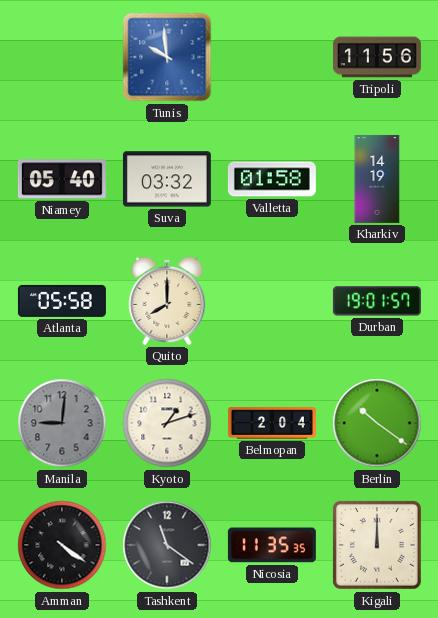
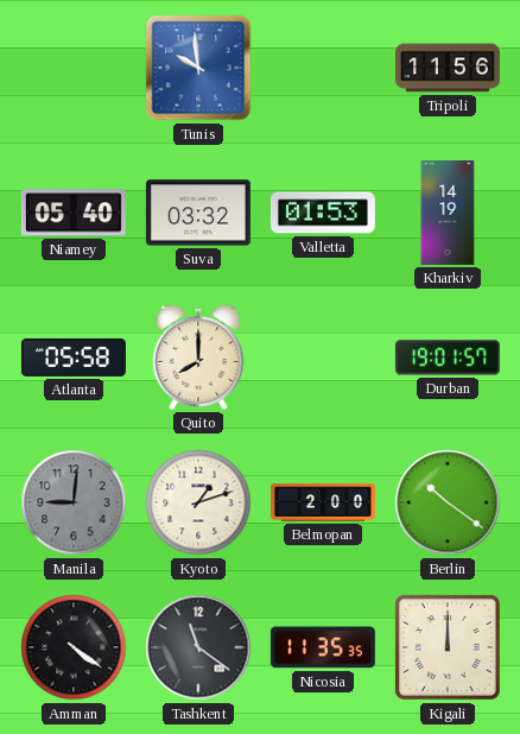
Valletta: 01:58 -> 01:53 (323, 213)
Belmopan: 2:04 -> 2:00 (323, 502)
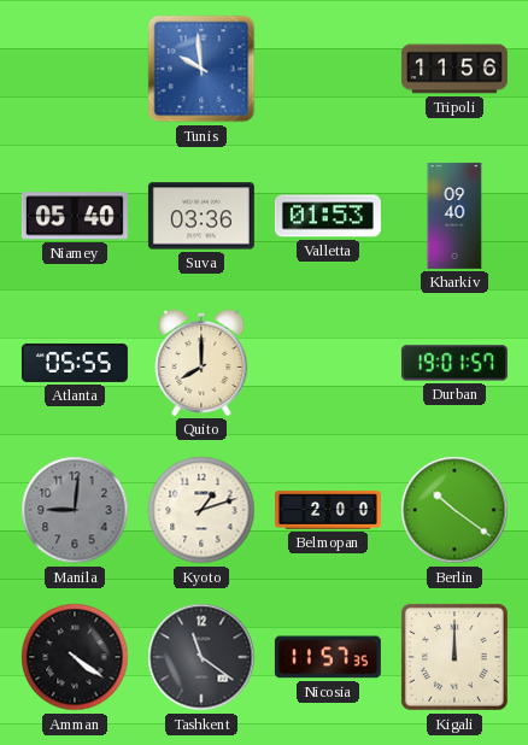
Suva: 03:32 -> 03:36 (201, 216)
Kharkiv: 14:19 -> 09:40 (454, 216)
Atlanta: 05:58 -> 05:55 (75, 363)
Nicosia: 11:35 -> 11:57 (328, 657)
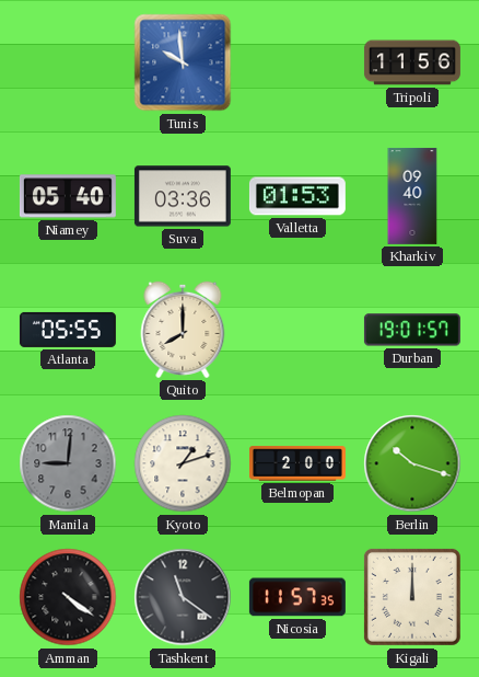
Berlin: 10:21 -> 10:18 (412, 463)
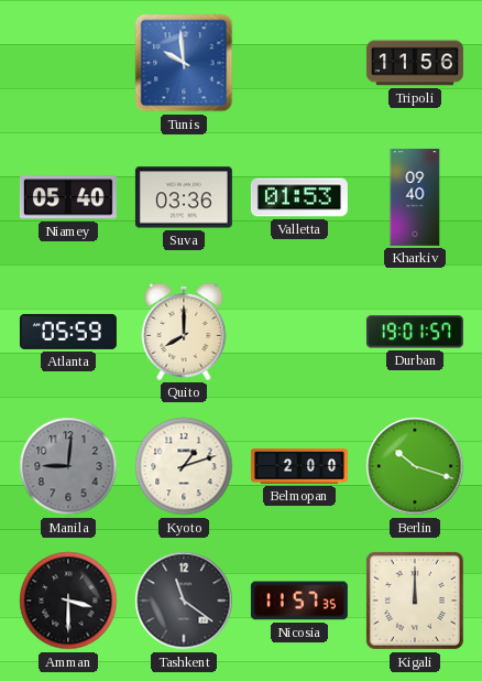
Atlanta: 05:55 -> 05:59 (68, 332)
Amman: 4:21 -> 3:30 (68, 601)
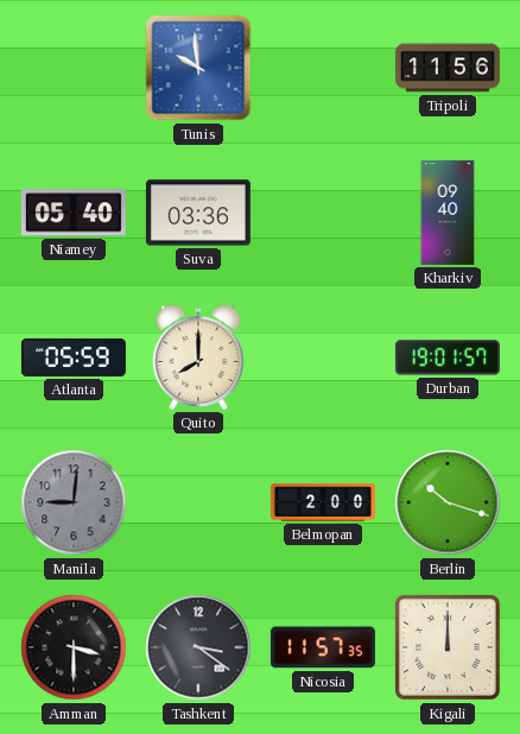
Valletta: 01:53 -> none (299, 197)
Kyoto: 1:12 -> none (184, 466)
Tashkent: 11:21 -> 3:21 (198, 647)
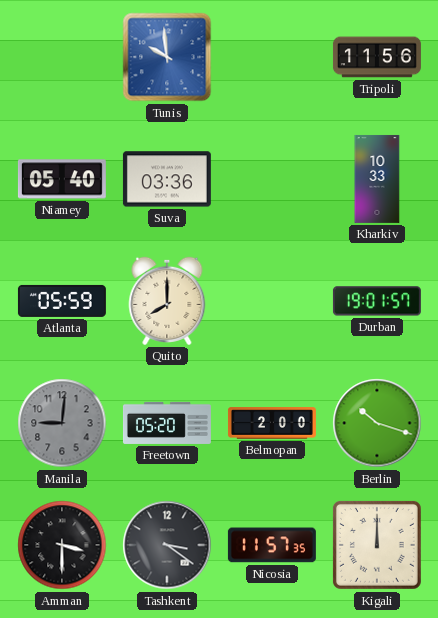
Kharkiv: 09:40 -> 10:33 (377, 179)
Freetown: none -> 05:20 (167, 423)
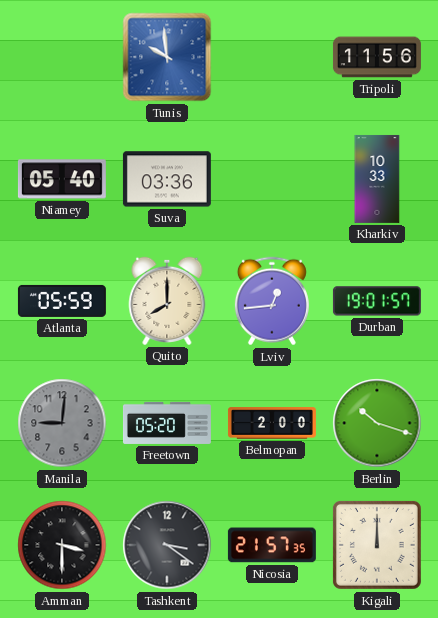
Lviv: none -> 12:44 (272, 301)
Nicosia: 11:57 -> 21:57 (272, 545)
